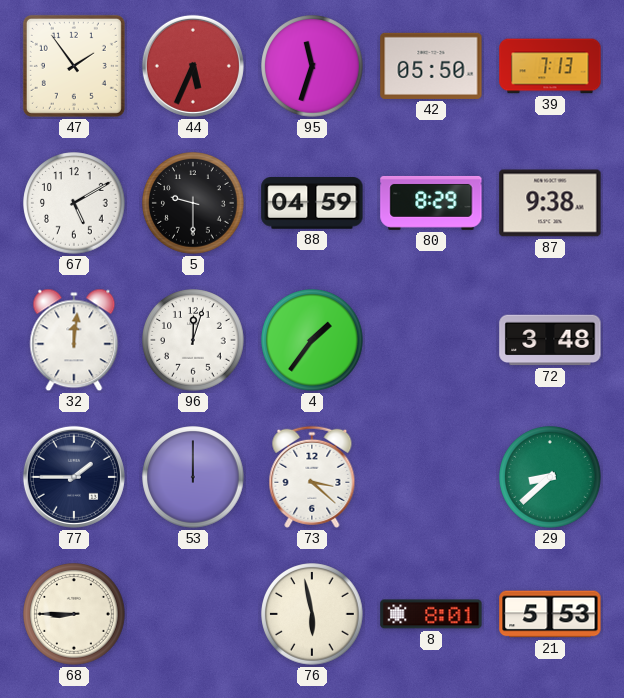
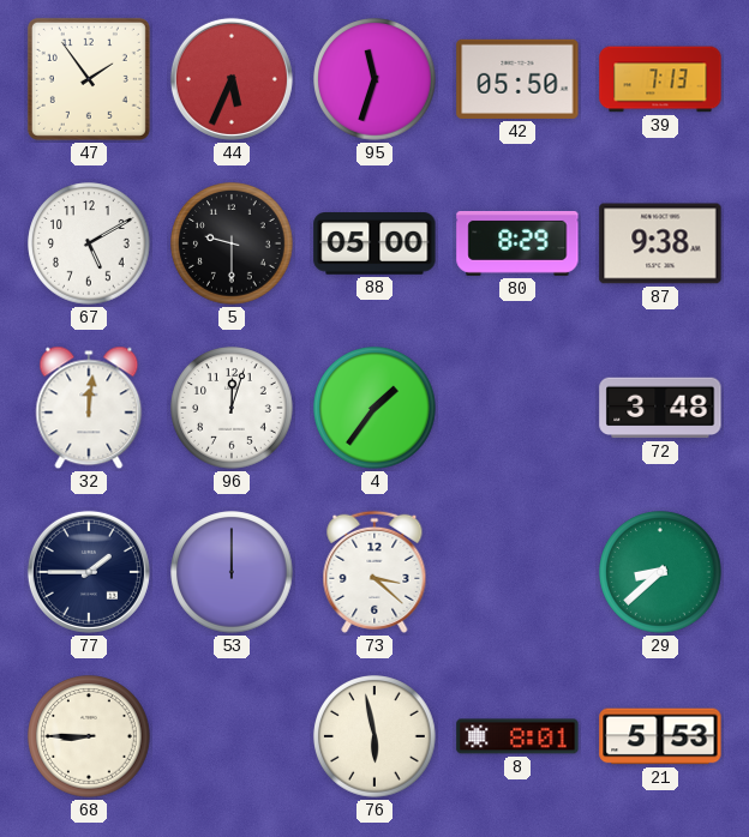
88: 04:59 -> 05:00 (374, 245)
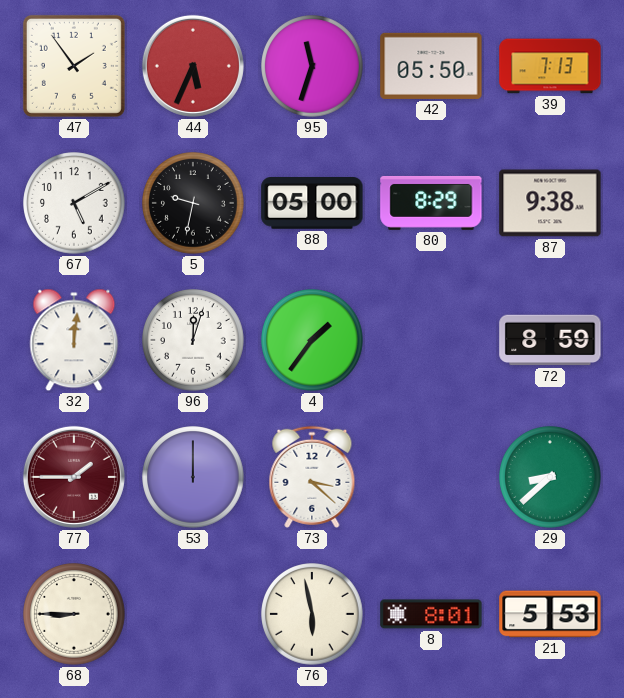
5: 9:30 -> 9:32 (193, 203)
72: 3:48 -> 8:59 (550, 340)
77 dial: navy -> burgundy (74, 477)
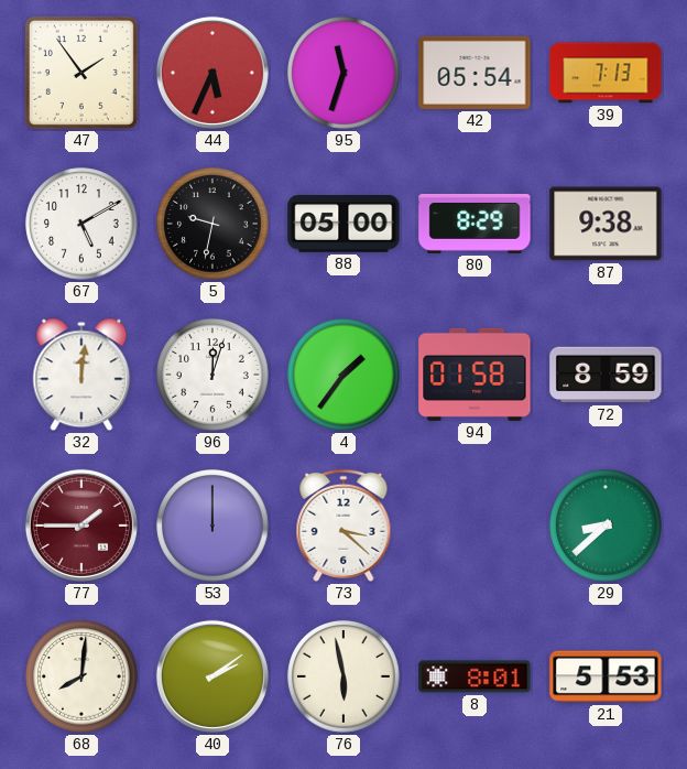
42: 05:50 -> 05:54 (475, 73)
94: none -> 01:58 (475, 375)
68: 8:45 -> 8:01 (81, 676)
40: none -> 2:09 (212, 676)
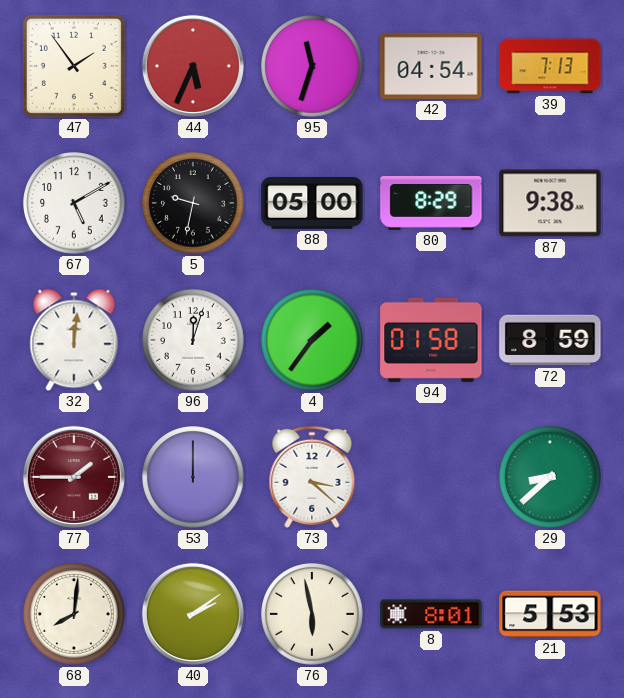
42: 05:54 -> 04:54 (431, 66)
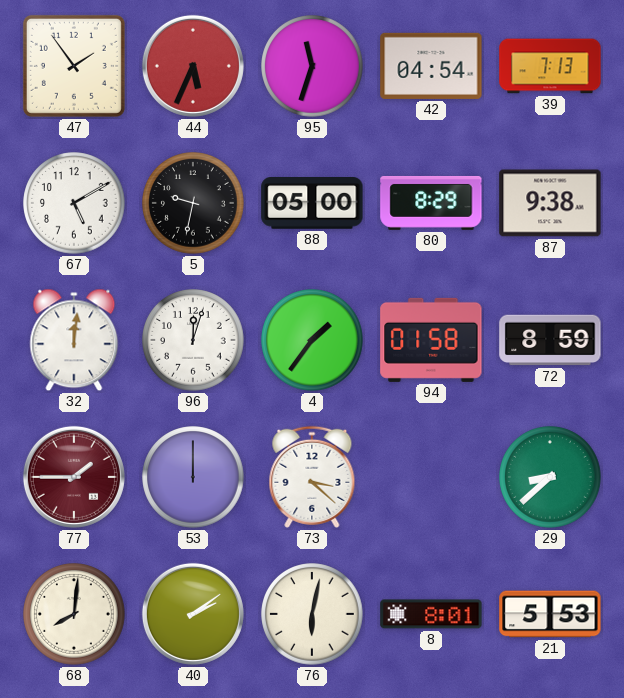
76: 5:58 -> 6:02 (312, 614)
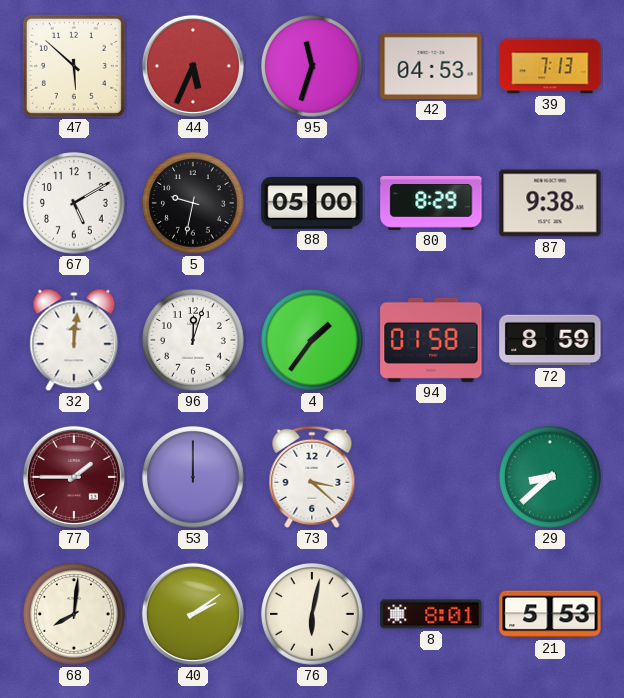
47: 1:54 -> 5:52 (74, 66)
42: 04:54 -> 04:53 (431, 66)
